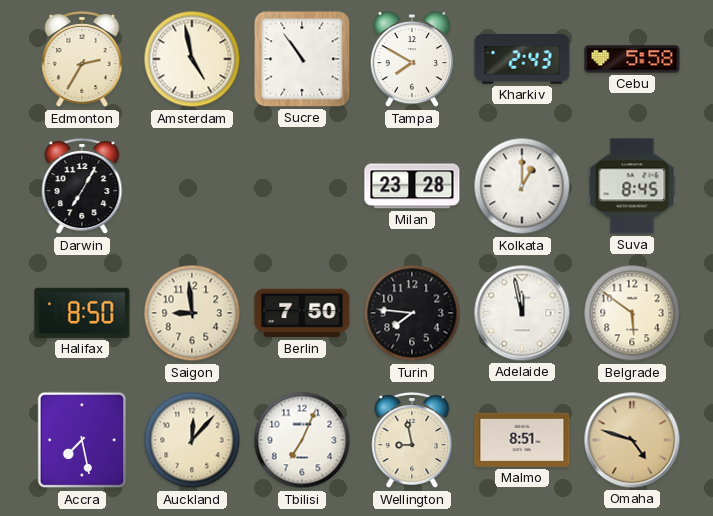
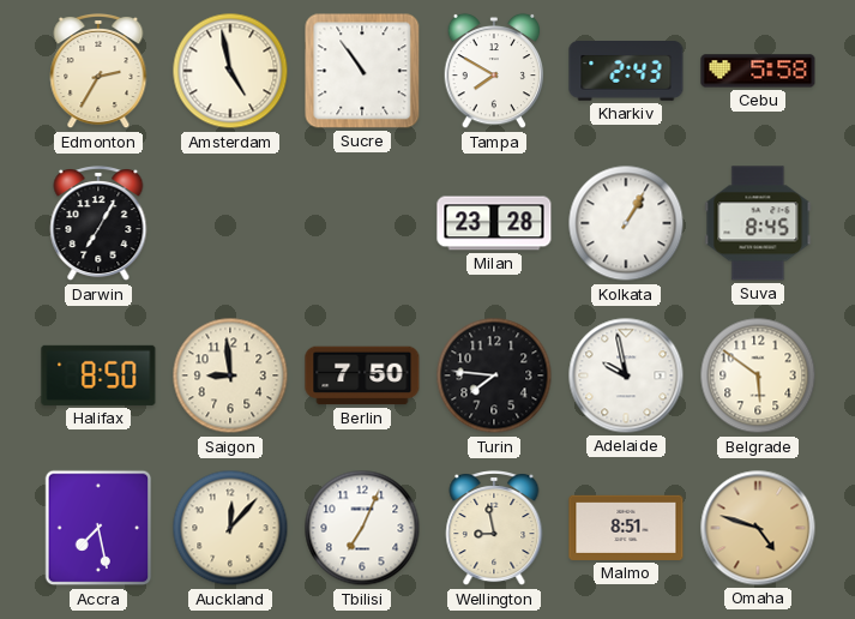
Kolkata: 1:00 -> 1:05 (626, 223)
Adelaide: 11:58 -> 9:58 (626, 375)
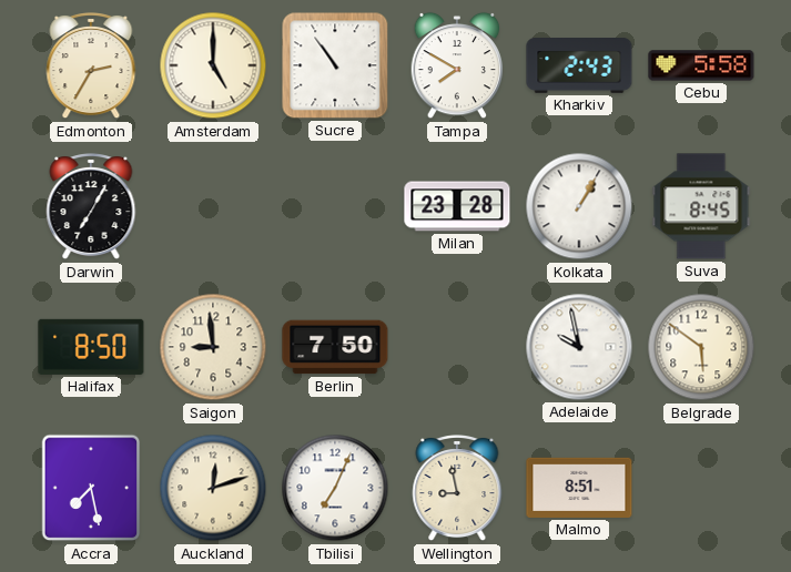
Amsterdam: 4:58 -> 5:00 (213, 65)
Turin: 7:46 -> none (494, 375)
Auckland: 12:07 -> 12:12 (213, 488)
Omaha: 4:48 -> none (758, 528)
